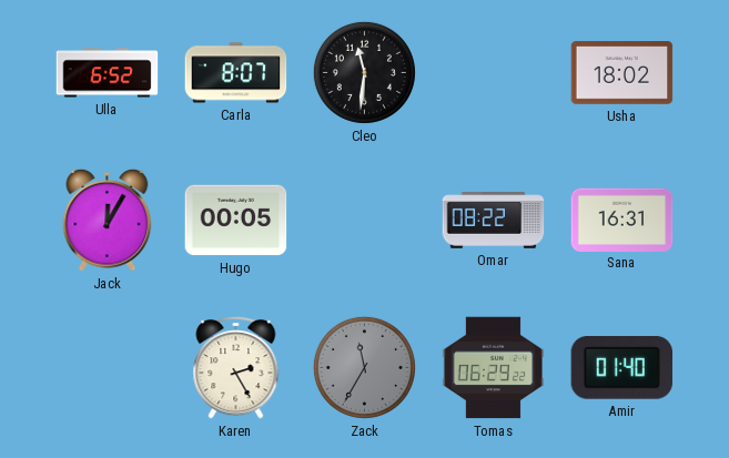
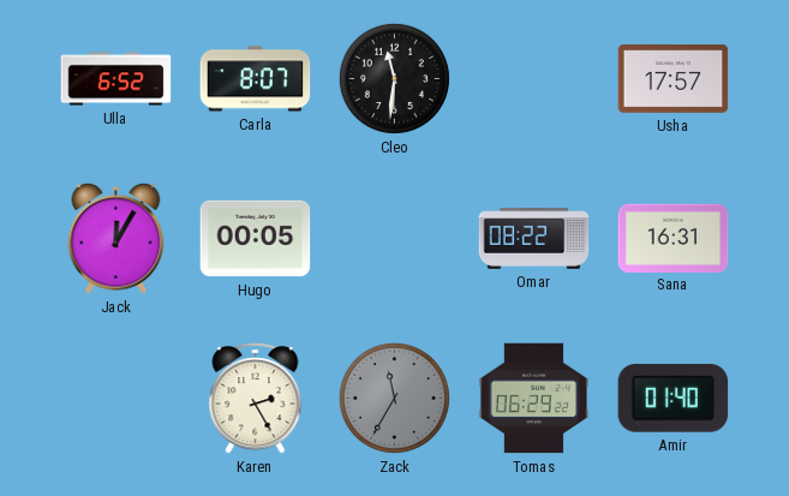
Usha: 18:02 -> 17:57 (674, 79)
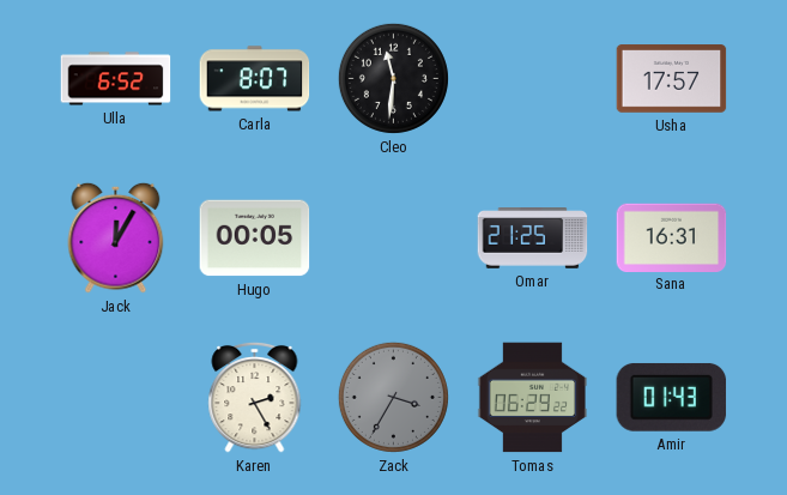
Omar: 08:22 -> 21:25 (533, 239)
Zack: 11:35 -> 3:35 (393, 397)
Amir: 01:40 -> 01:43 (672, 397)
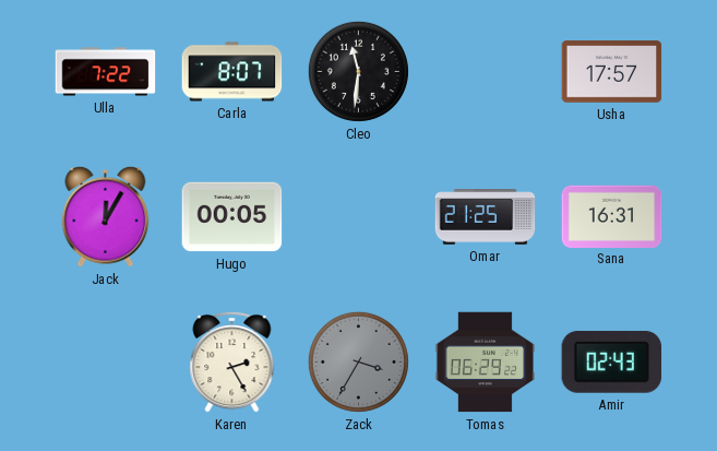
Ulla: 6:52 -> 7:22 (106, 72)
Amir: 01:43 -> 02:43 (612, 361)
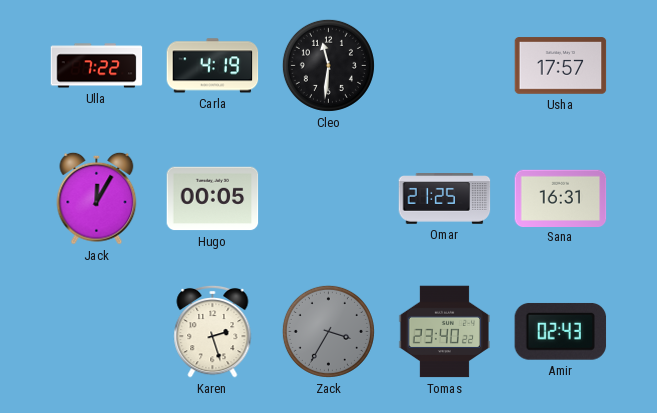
Carla: 8:07 -> 4:19 (213, 66)
Karen: 2:25 -> 2:27 (213, 331)
Tomas: 06:29 -> 23:40 (444, 332)
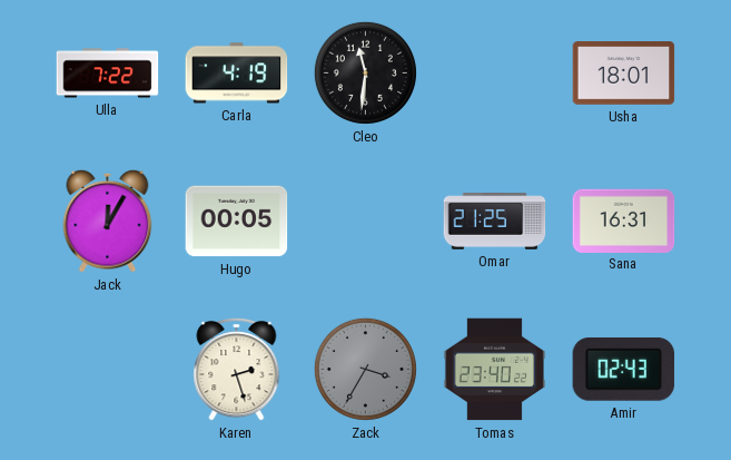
Usha: 17:57 -> 18:01 (624, 74)
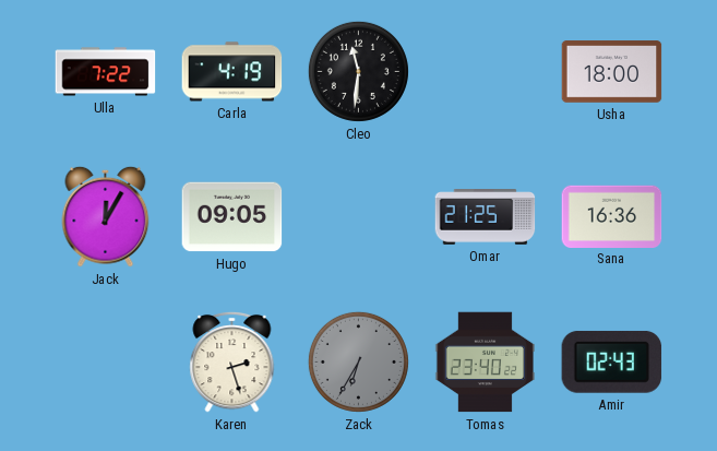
Usha: 18:01 -> 18:00 (612, 72)
Hugo: 00:05 -> 09:05 (232, 217)
Sana: 16:31 -> 16:36 (612, 216)
Zack: 3:35 -> 6:35 (358, 361)
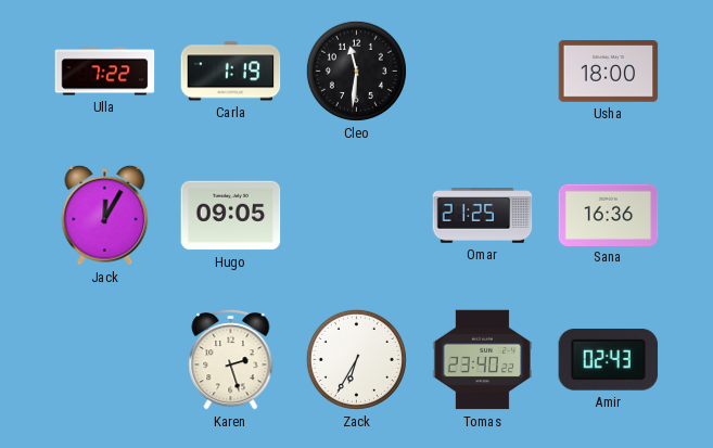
Carla: 4:19 -> 1:19 (231, 72)
Zack dial: grey -> white (356, 359)
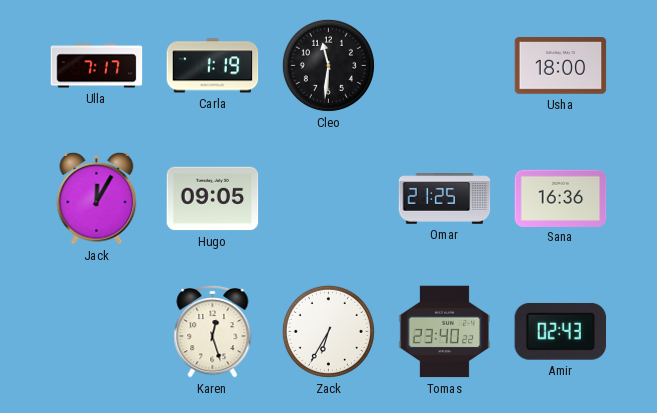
Ulla: 7:22 -> 7:17 (97, 66)
Karen: 2:27 -> 12:27 (213, 331)
